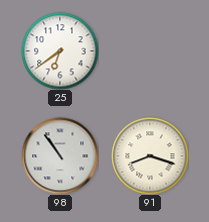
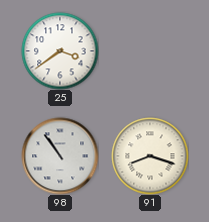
25: 6:39 -> 3:39 (60, 51)
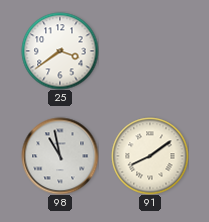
98: 10:54 -> 10:58 (60, 156)
91: 8:18 -> 8:09 (150, 156)
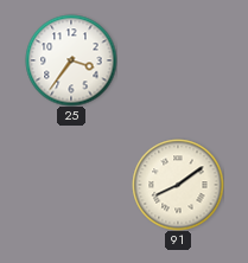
25: 3:39 -> 3:36 (71, 60)
98: 10:58 -> none (60, 156)
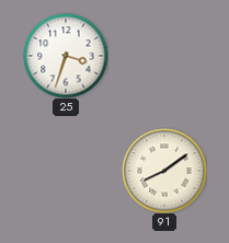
25: 3:36 -> 3:33 (66, 56)
